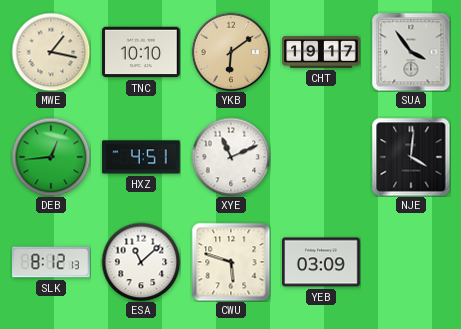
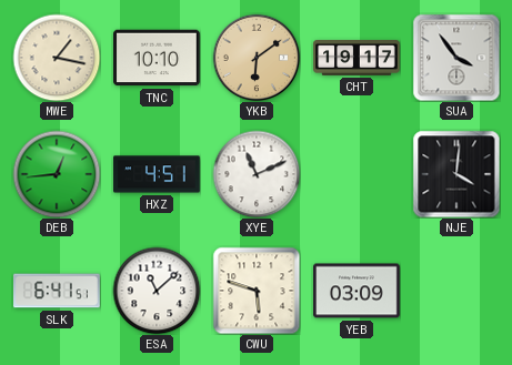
SLK: 8:12 -> 6:41 (57, 291)
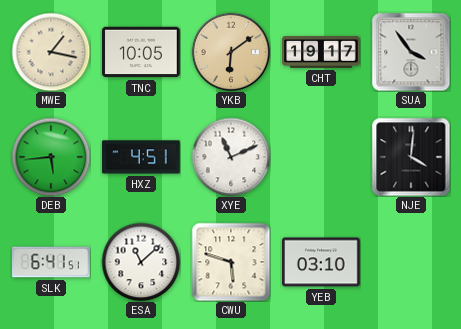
TNC: 10:10 -> 10:05 (141, 52)
DEB: 12:44 -> 5:44 (51, 157)
YEB: 03:09 -> 03:10 (321, 262)
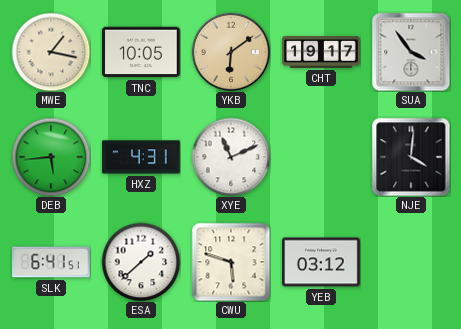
HXZ: 4:51 -> 4:31 (141, 157)
ESA: 11:08 -> 1:38 (141, 262)
YEB: 03:10 -> 03:12 (321, 262)
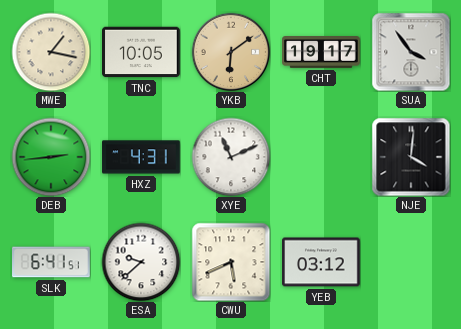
DEB: 5:44 -> 2:44 (51, 157)
ESA: 1:38 -> 9:38 (141, 262)
CWU: 5:48 -> 5:41 (231, 262)
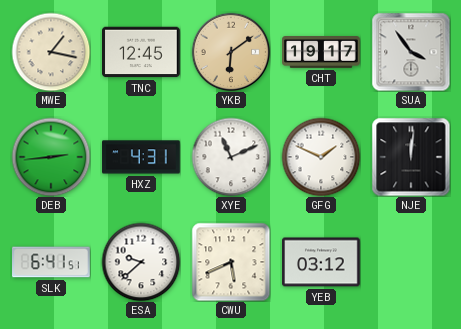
TNC: 10:05 -> 12:45 (141, 52)
GFG: none -> 1:49 (321, 157)
NJE: 4:01 -> 12:01 (411, 157)
